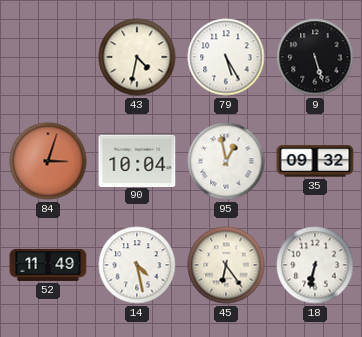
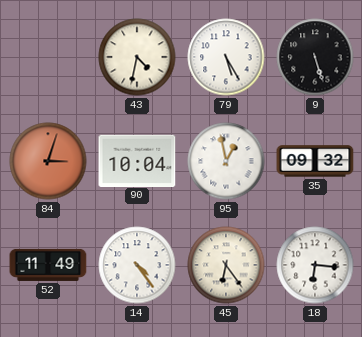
14: 4:28 -> 4:24 (137, 265)
18: 6:32 -> 6:16 (315, 265)
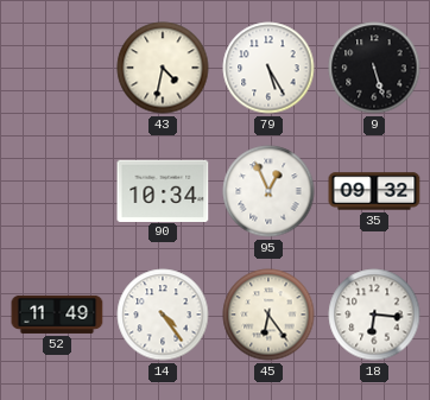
84: 3:03 -> none (48, 161)
90: 10:04 -> 10:34 (163, 190)
95: 12:58 -> 12:56 (268, 191)
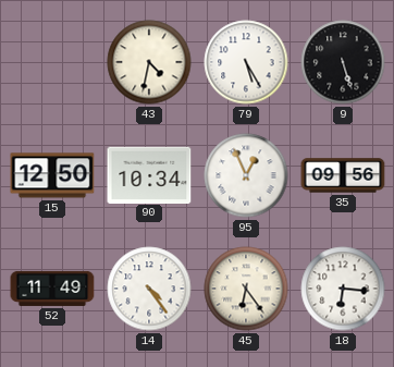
15: none -> 12:50 (52, 175)
35: 09:32 -> 09:56 (343, 175)
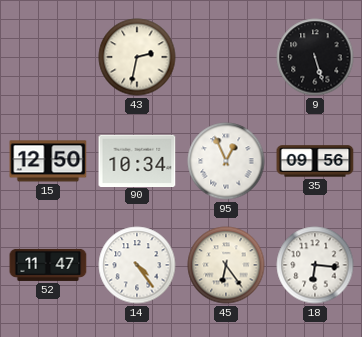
43: 4:32 -> 2:32 (137, 57)
79: 5:25 -> none (246, 62)
52: 11:49 -> 11:47 (48, 265)
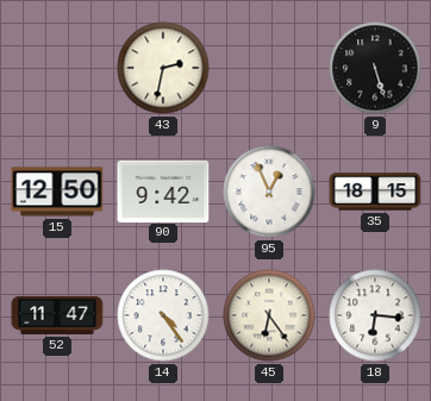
90: 10:34 -> 9:42 (163, 190)
35: 09:56 -> 18:15 (375, 192)
